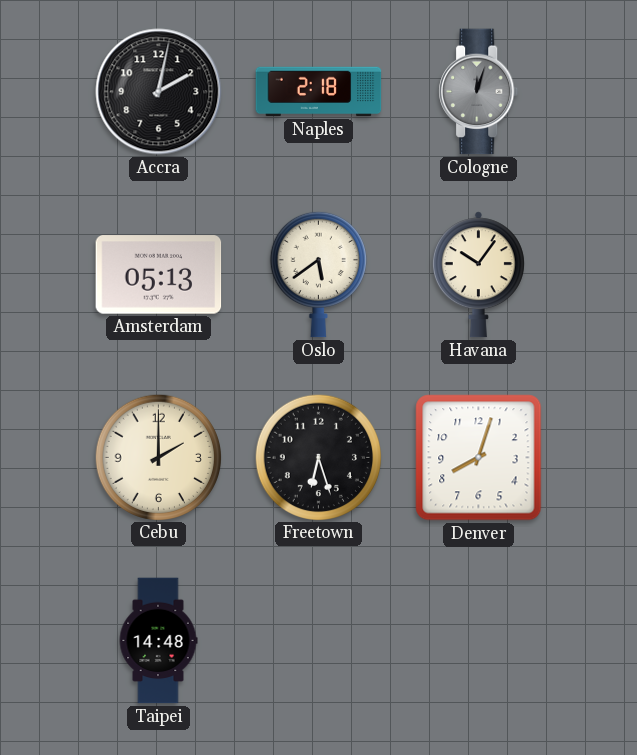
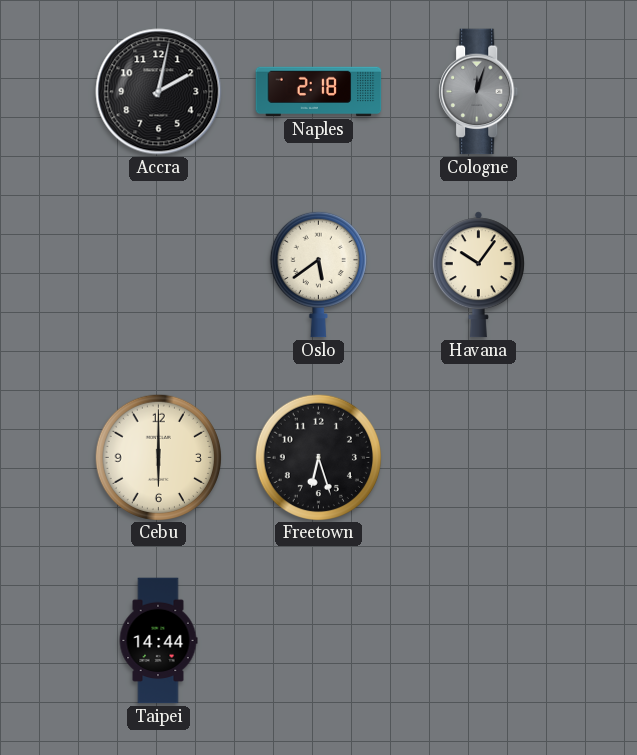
Amsterdam: 05:13 -> none (159, 275)
Cebu: 2:00 -> 6:00 (158, 457)
Denver: 8:03 -> none (479, 458)
Taipei: 14:48 -> 14:44 (158, 641)
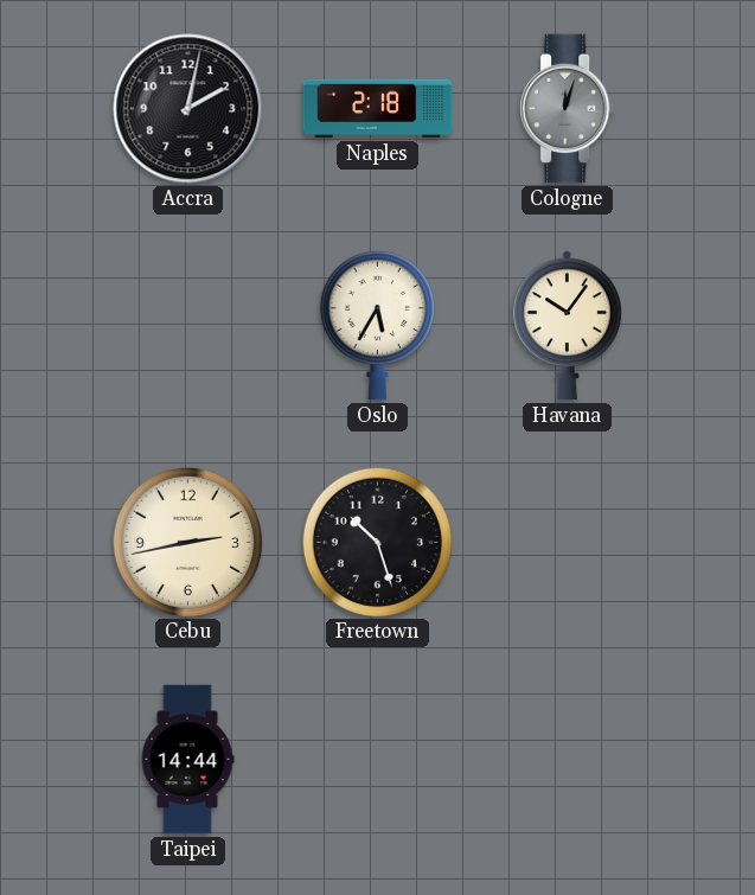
Oslo: 5:39 -> 5:35 (377, 325)
Cebu: 6:00 -> 2:43 (187, 542)
Freetown: 6:27 -> 10:27 (377, 542)
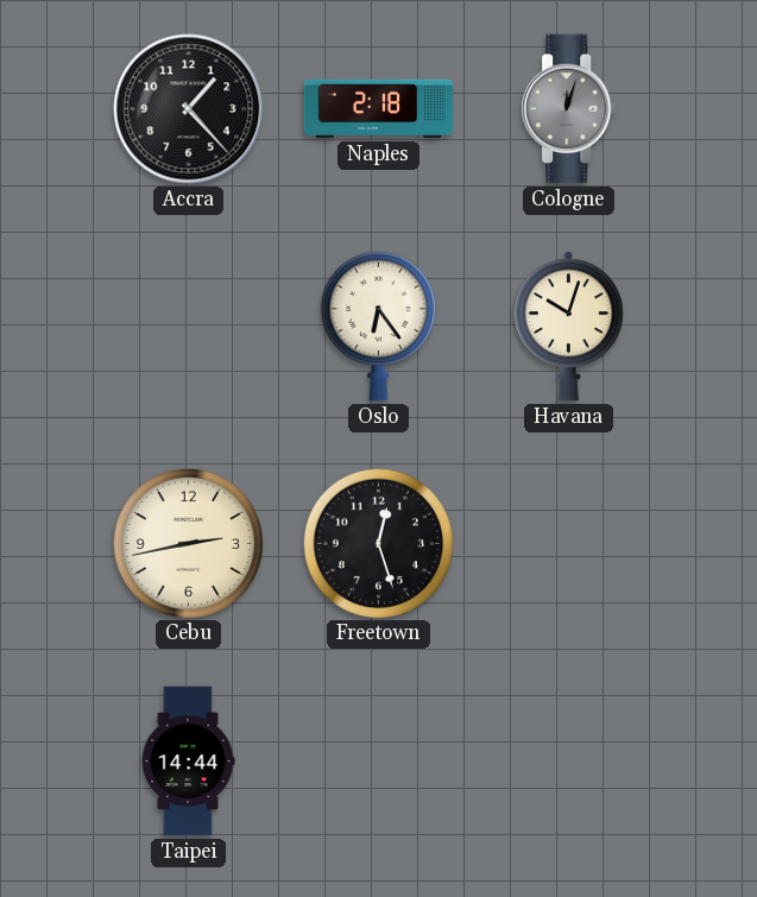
Accra: 2:02 -> 1:23 (189, 109)
Oslo: 5:35 -> 6:24 (378, 326)
Havana: 10:06 -> 10:03 (568, 327)
Freetown: 10:27 -> 12:27 (378, 543)
